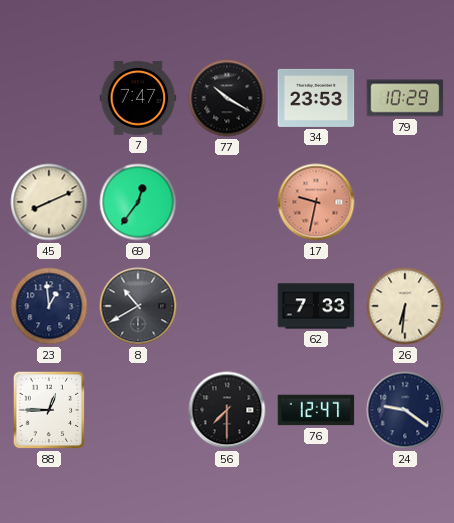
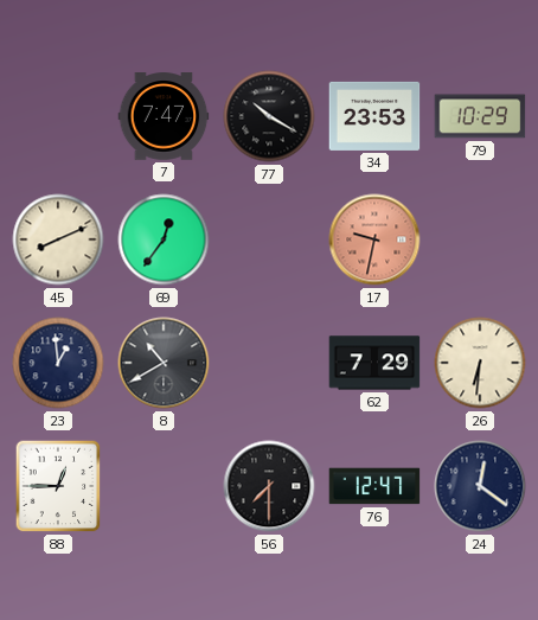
62: 7:33 -> 7:29 (374, 363)
24: 9:21 -> 12:21 (480, 486)
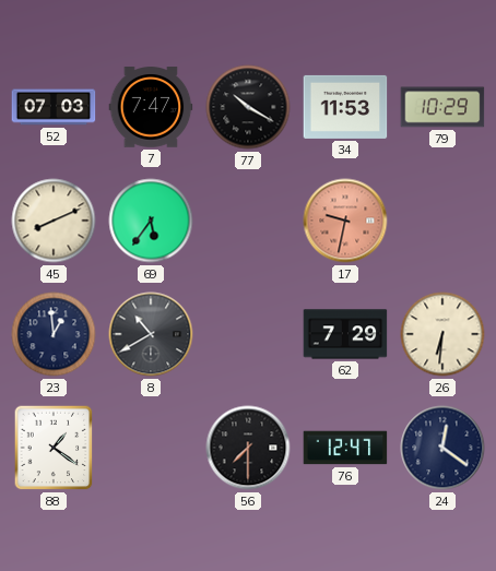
52: none -> 07:03 (54, 107)
34: 23:53 -> 11:53 (345, 107)
69: 12:36 -> 5:36 (151, 221)
88: 12:45 -> 1:21 (54, 448)
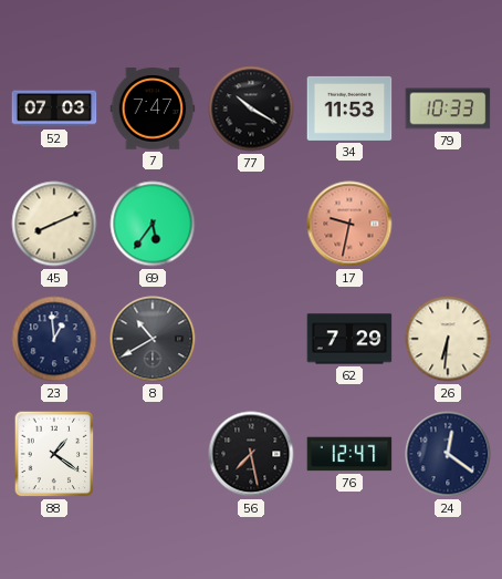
79: 10:29 -> 10:33 (448, 108)
56: 7:30 -> 7:28 (251, 454)
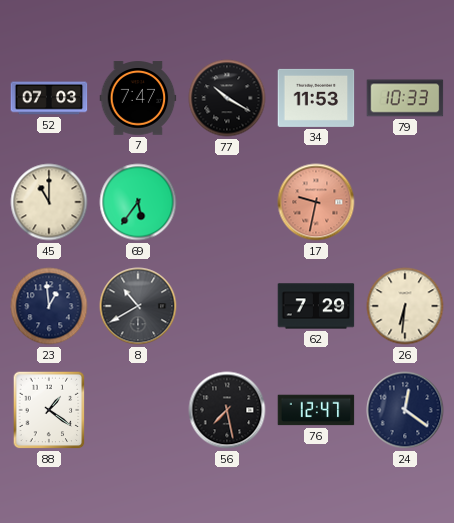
45: 8:11 -> 11:00 (49, 202)
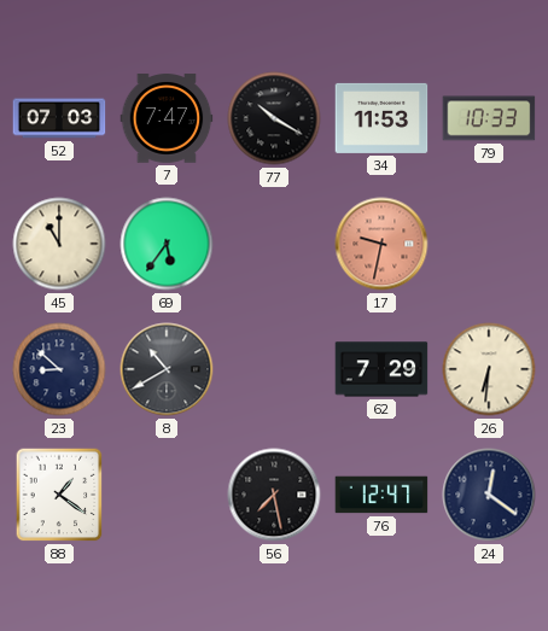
23: 12:59 -> 8:52 (59, 369)
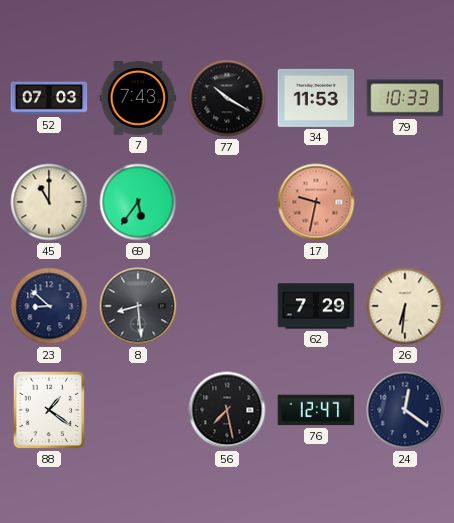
7: 7:47 -> 7:43 (138, 98)
8: 10:40 -> 8:29 (138, 306)
